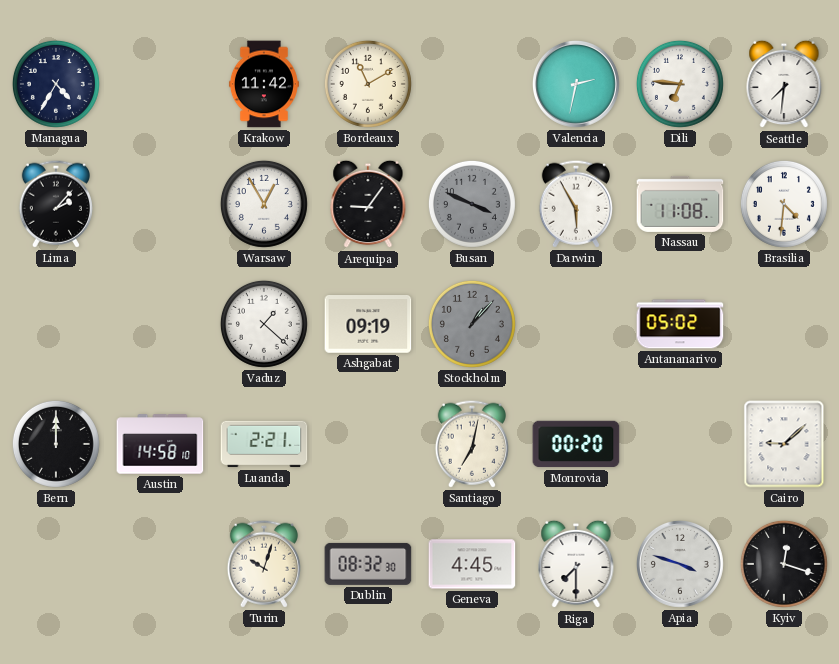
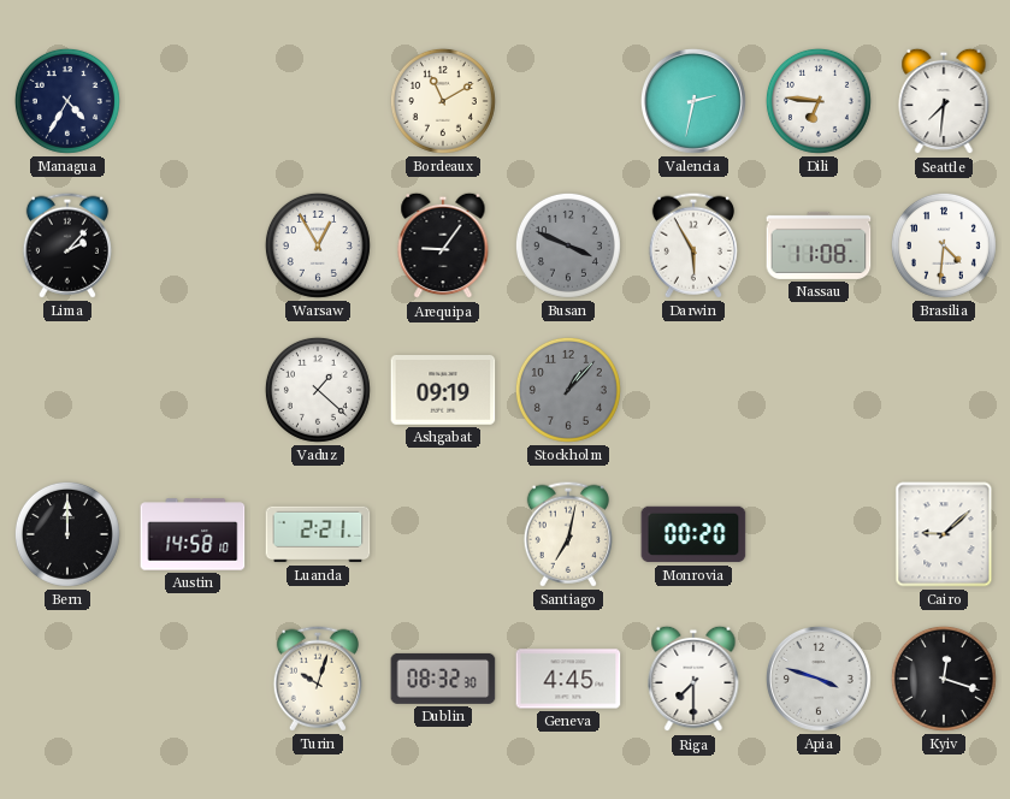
Krakow: 11:42 -> none (264, 84)
Antananarivo: 05:02 -> none (680, 324)
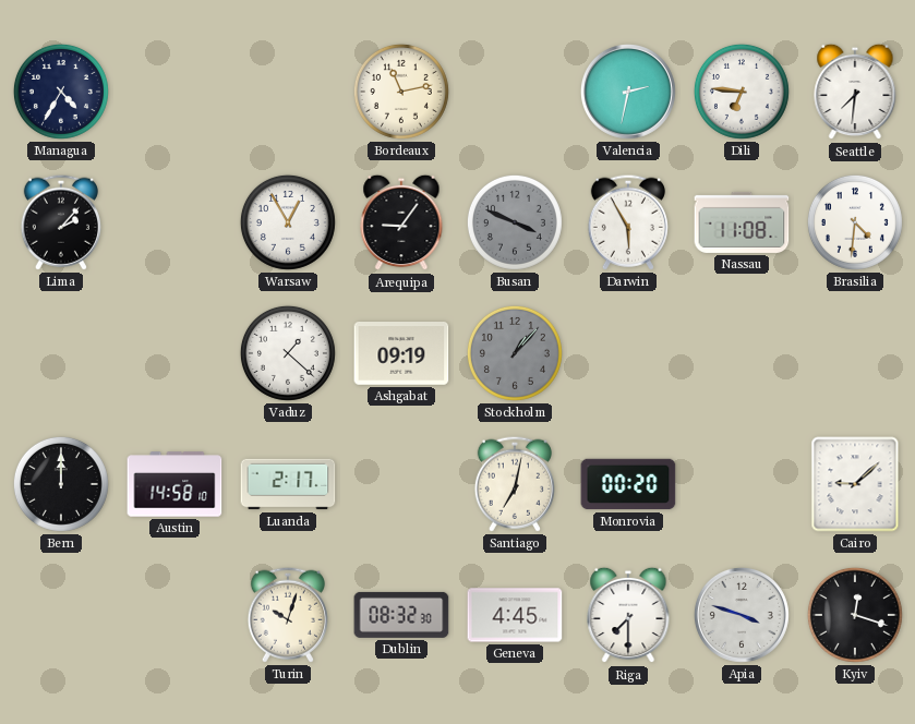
Bordeaux: 11:10 -> 11:13 (401, 92)
Luanda: 2:21 -> 2:17 (288, 484)
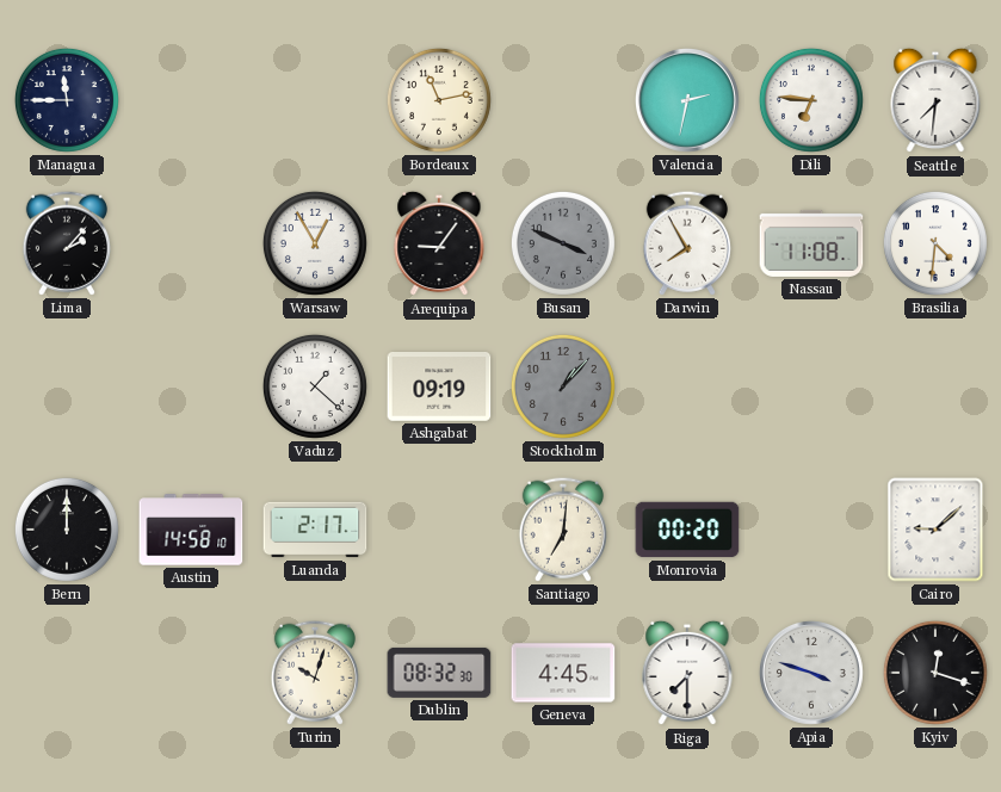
Managua: 4:35 -> 11:45 (67, 100)
Darwin: 5:55 -> 7:55 (687, 243)
Santiago: 7:02 -> 7:01 (563, 530)
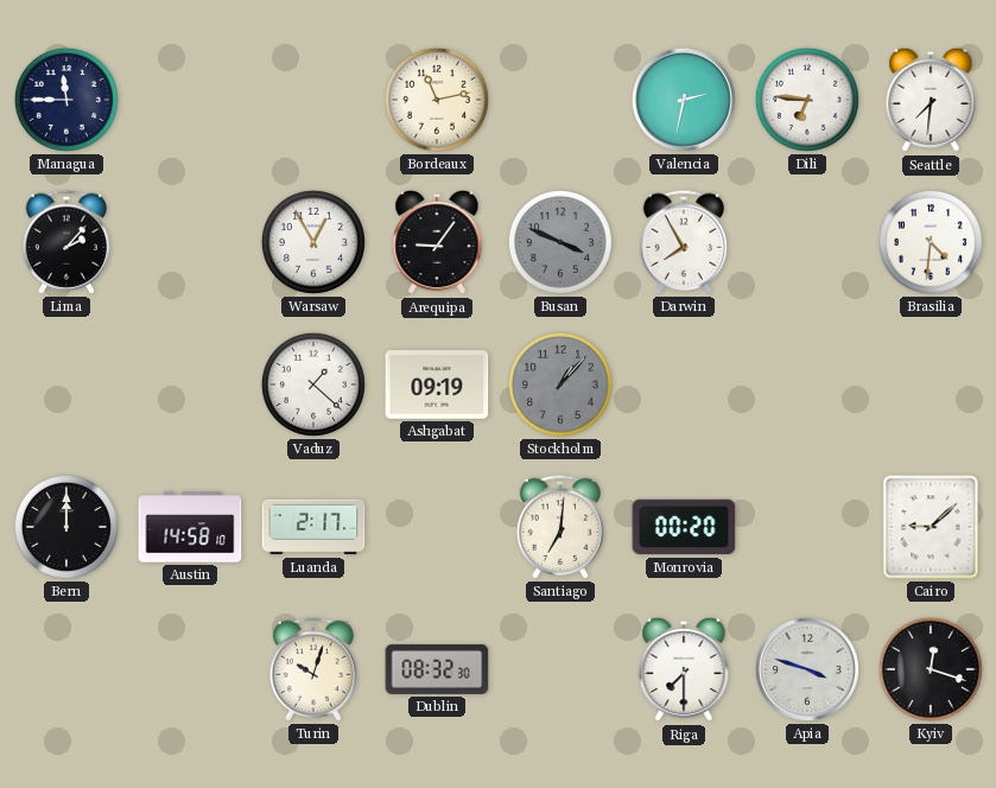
Nassau: 11:08 -> none (811, 243)
Geneva: 4:45 -> none (563, 673)
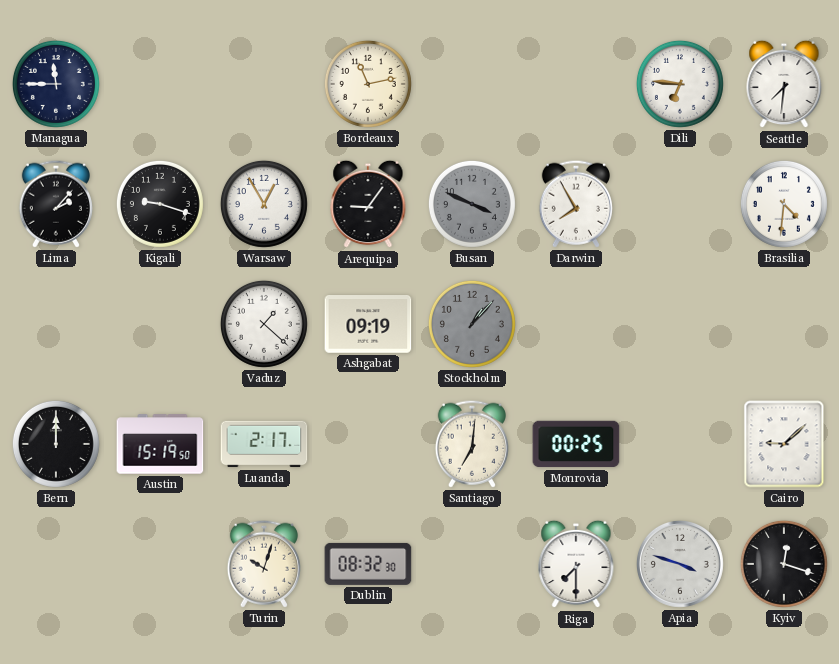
Valencia: 2:32 -> none (684, 100)
Kigali: none -> 9:18 (160, 204)
Austin: 14:58 -> 15:19 (160, 444)
Monrovia: 00:20 -> 00:25 (576, 444)
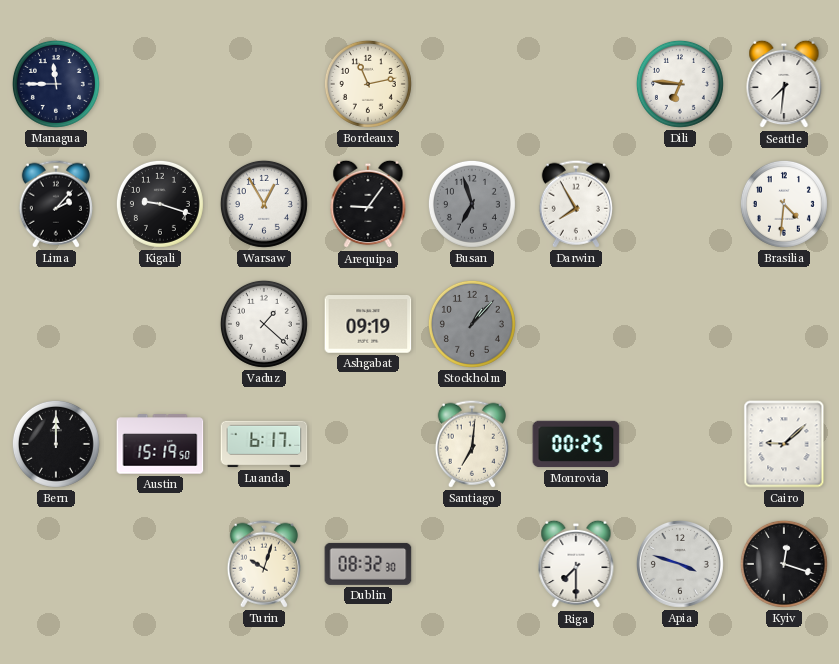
Busan: 3:49 -> 6:57 (472, 204)
Luanda: 2:17 -> 6:17 (264, 444)
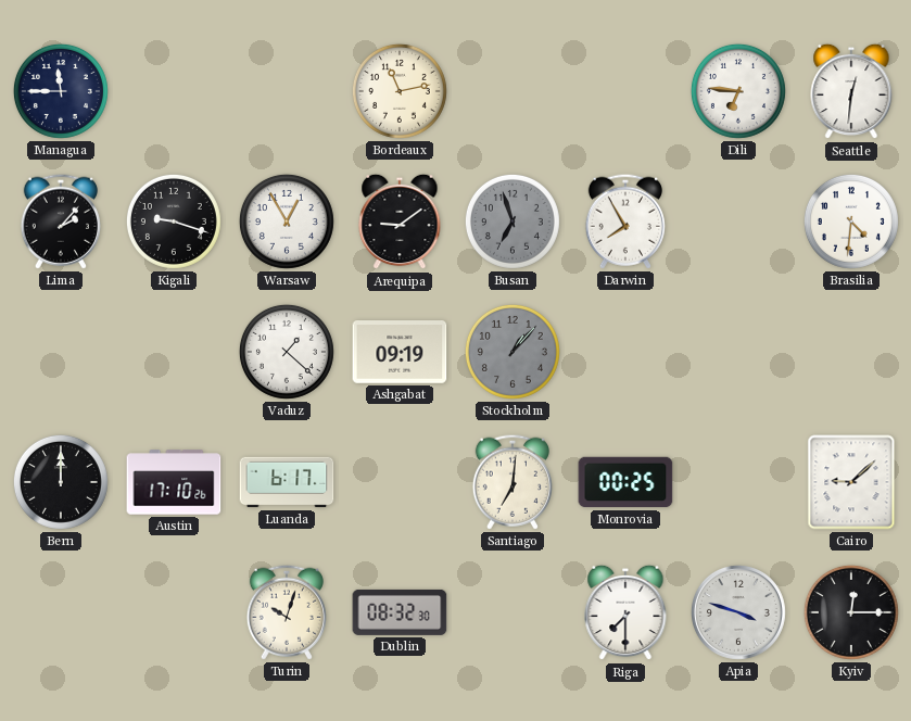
Seattle: 7:31 -> 12:31 (851, 91)
Arequipa: 9:06 -> 9:09 (400, 222)
Austin: 15:19 -> 17:10 (174, 482)
Kyiv: 12:18 -> 12:15 (851, 612)
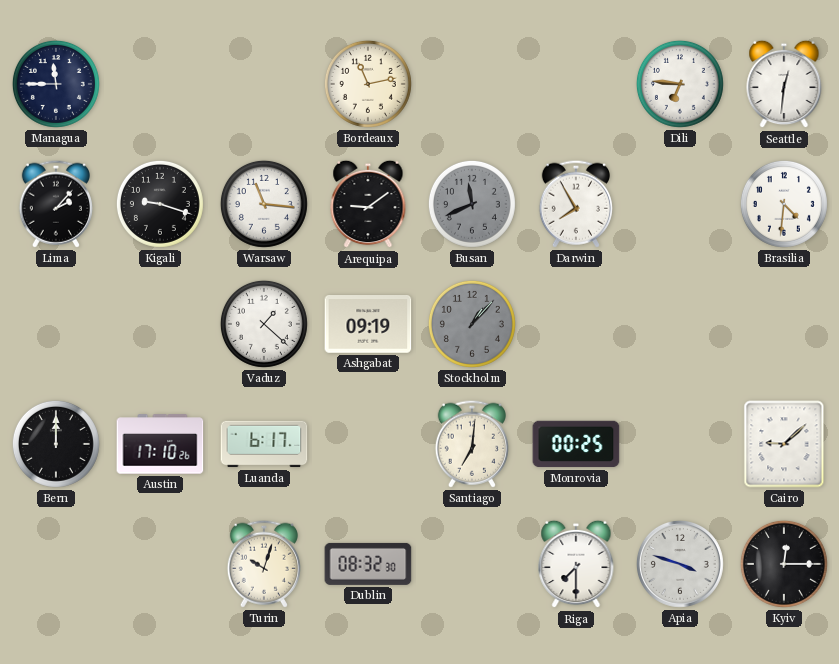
Warsaw: 12:55 -> 11:16 (264, 204)
Busan: 6:57 -> 11:41 (472, 204)
